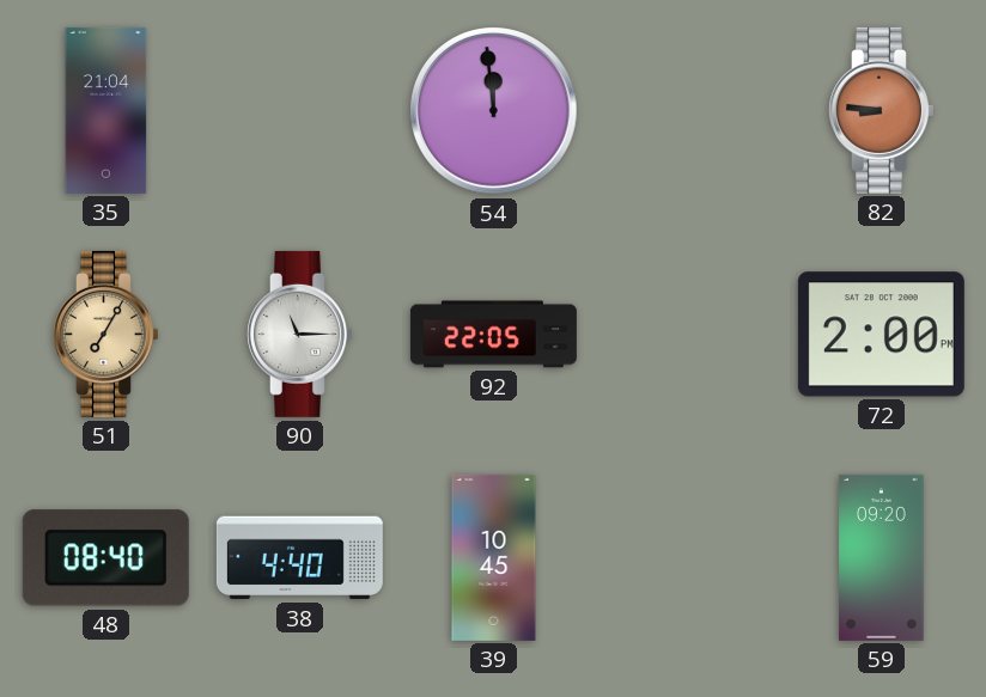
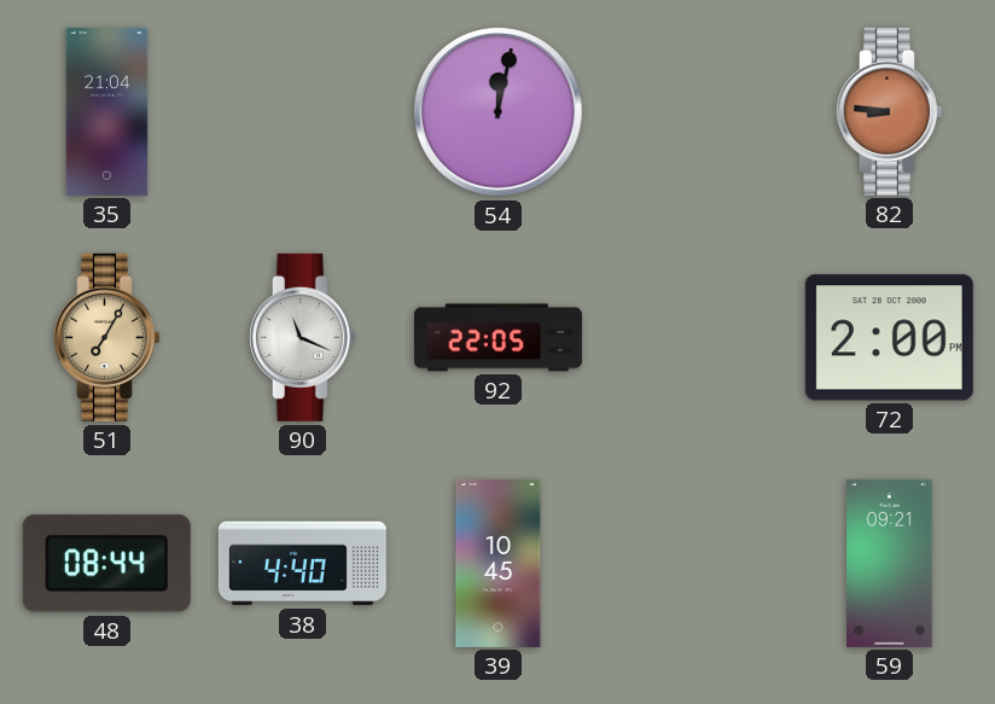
54: 11:59 -> 12:02 (499, 112)
90: 11:15 -> 11:19 (303, 337)
48: 08:40 -> 08:44 (106, 564)
59: 09:20 -> 09:21 (890, 563)
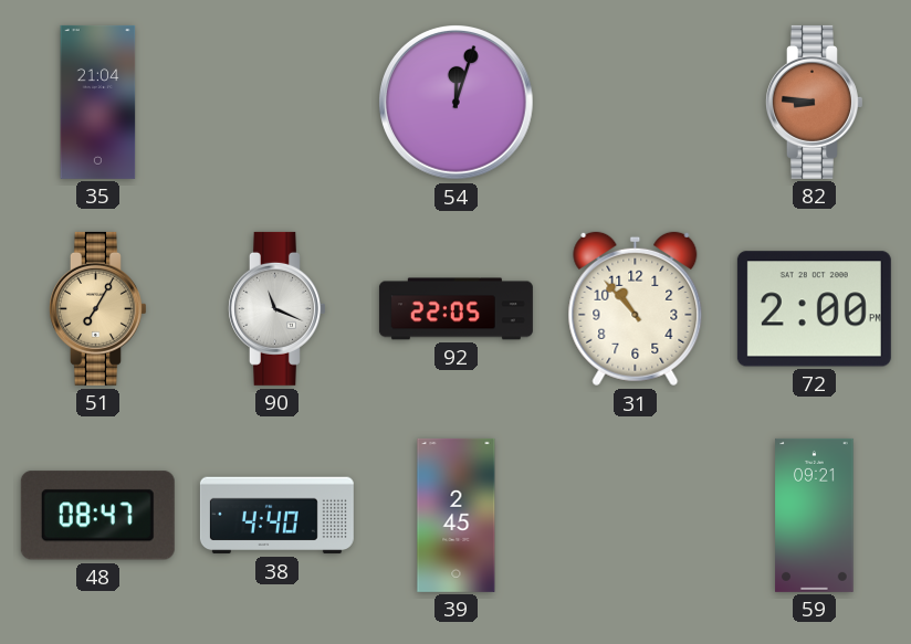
54: 12:02 -> 12:03 (457, 103)
31: none -> 10:53 (636, 309)
48: 08:44 -> 08:47 (97, 516)
39: 10:45 -> 2:45 (457, 515)
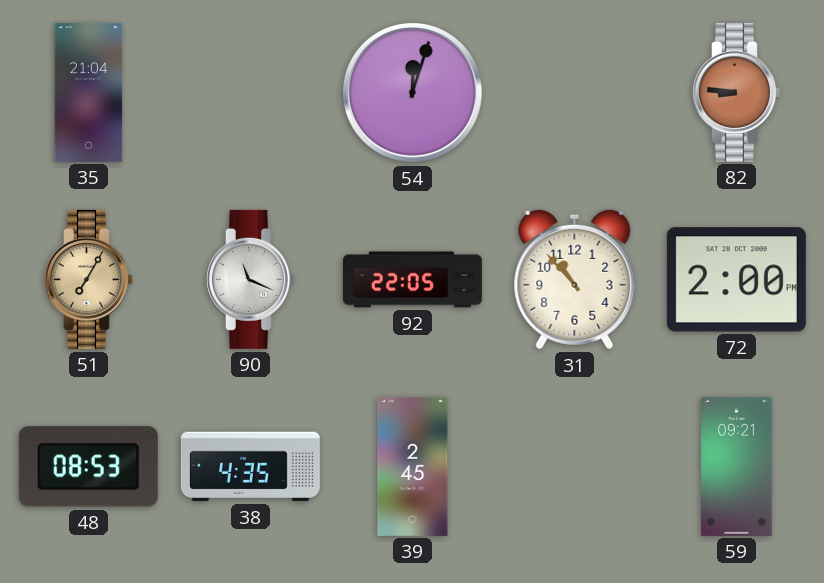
48: 08:47 -> 08:53 (88, 467)
38: 4:40 -> 4:35 (250, 467)
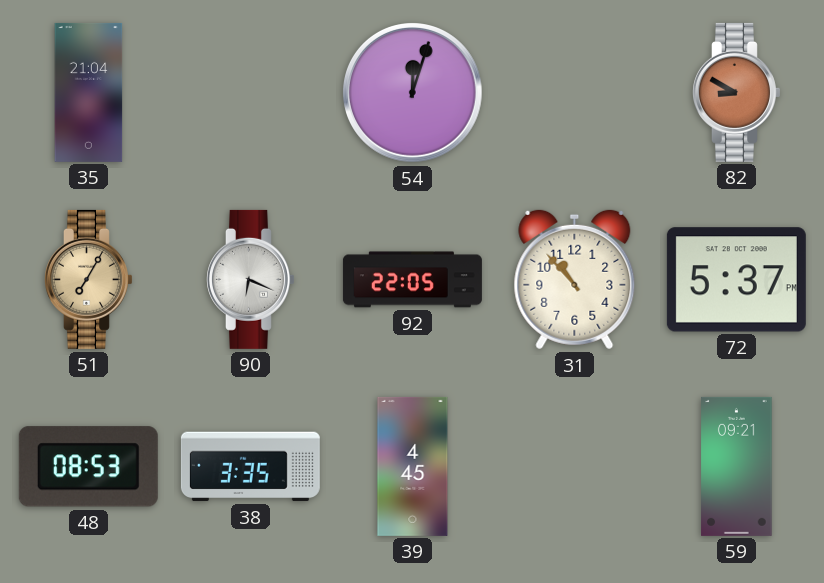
82: 8:46 -> 8:50 (737, 92)
90: 11:19 -> 6:19 (251, 279)
72: 2:00 -> 5:37 (736, 280)
38: 4:35 -> 3:35 (250, 467)
39: 2:45 -> 4:45 (413, 466)
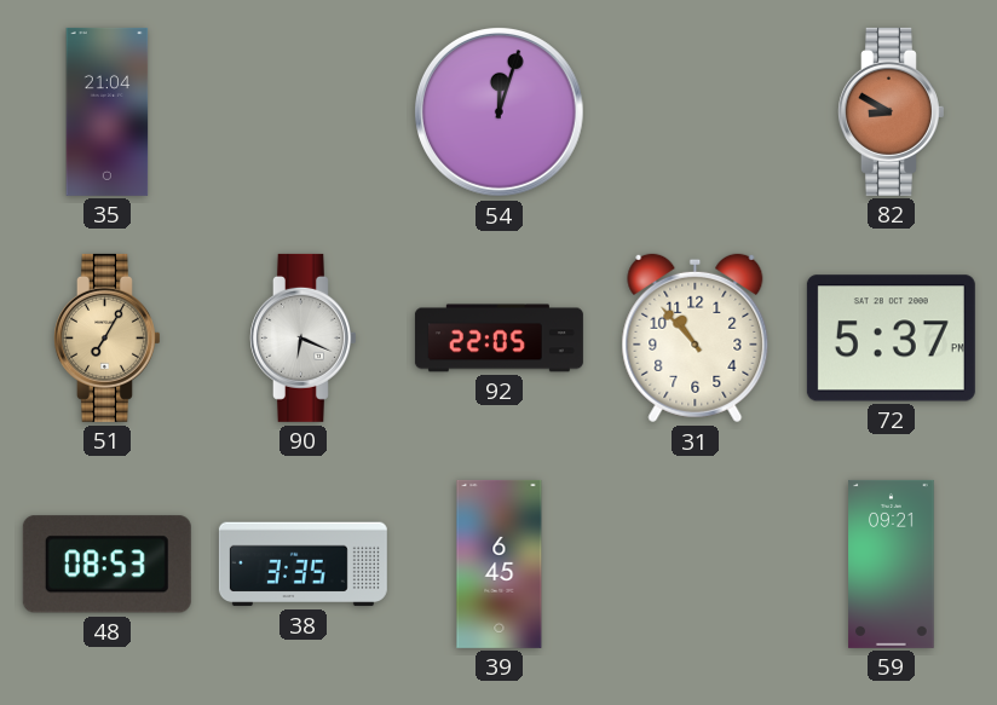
39: 4:45 -> 6:45 (500, 564)
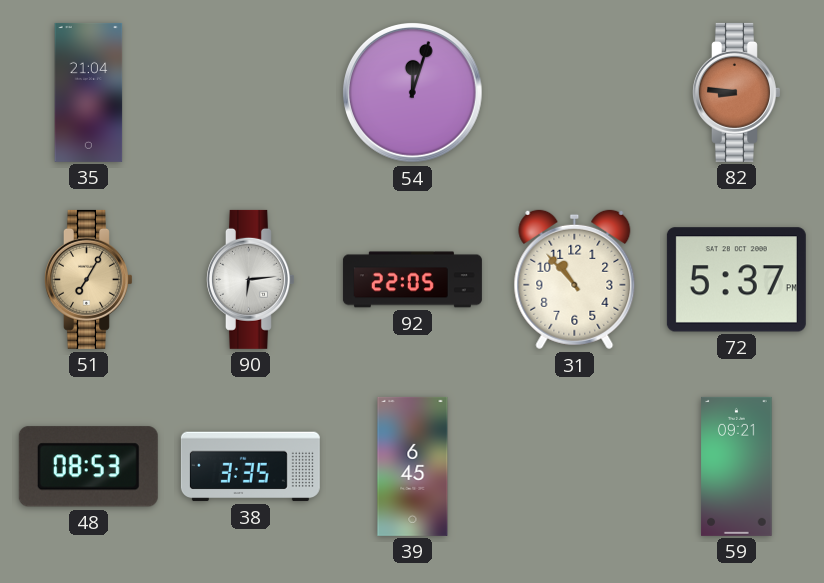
82: 8:50 -> 8:46 (737, 92)
90: 6:19 -> 6:14 (251, 279)
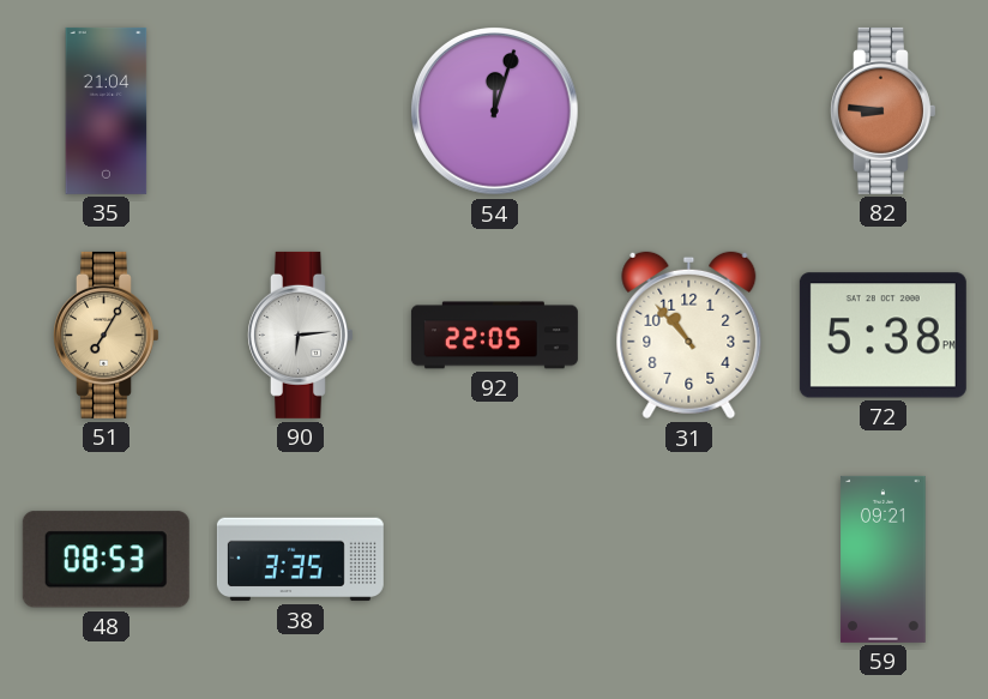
72: 5:37 -> 5:38 (882, 336)
39: 6:45 -> none (413, 466)
